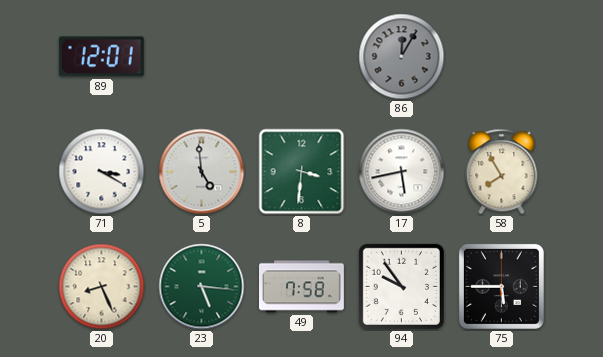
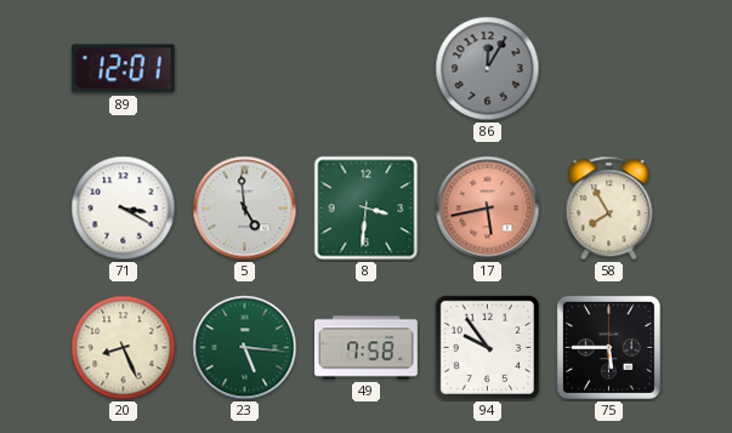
17 dial: white -> salmon (488, 209)
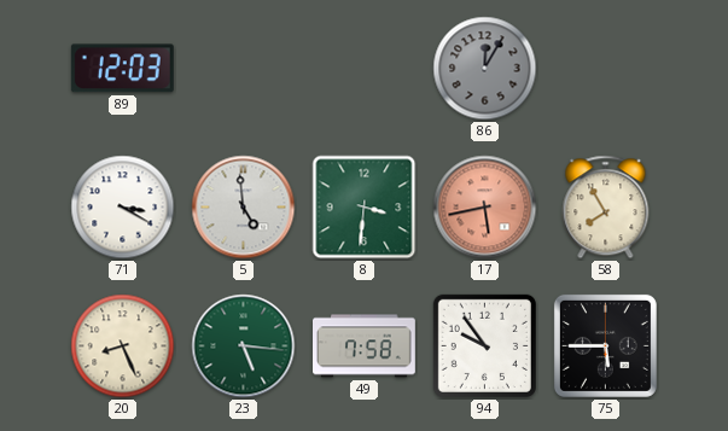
89: 12:01 -> 12:03 (122, 69)
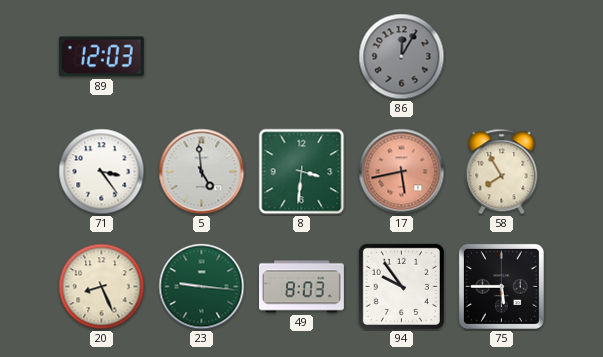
71: 3:20 -> 3:24 (102, 172)
23: 5:16 -> 9:16 (202, 287)
49: 7:58 -> 8:03 (302, 287)
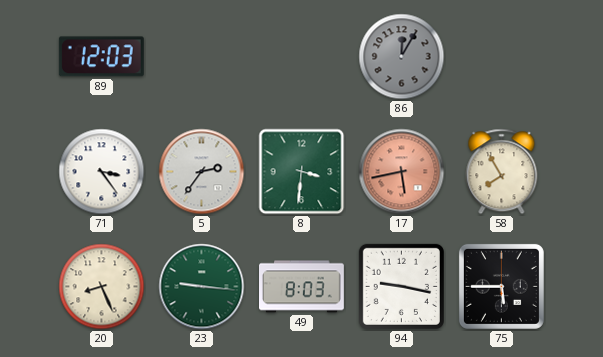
5: 4:59 -> 2:36 (202, 172)
94: 9:54 -> 9:17 (401, 286)
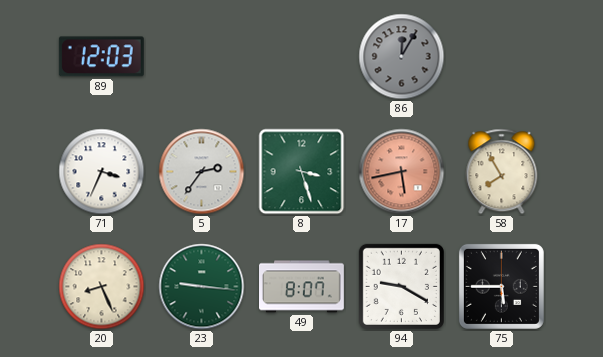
71: 3:24 -> 3:34 (102, 172)
8: 3:31 -> 3:27 (302, 172)
49: 8:03 -> 8:07 (302, 287)
94: 9:17 -> 9:20 (401, 286)
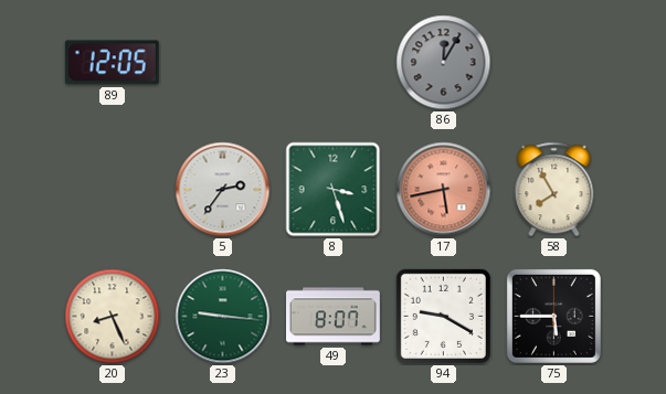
89: 12:03 -> 12:05 (112, 63)
71: 3:34 -> none (102, 172)
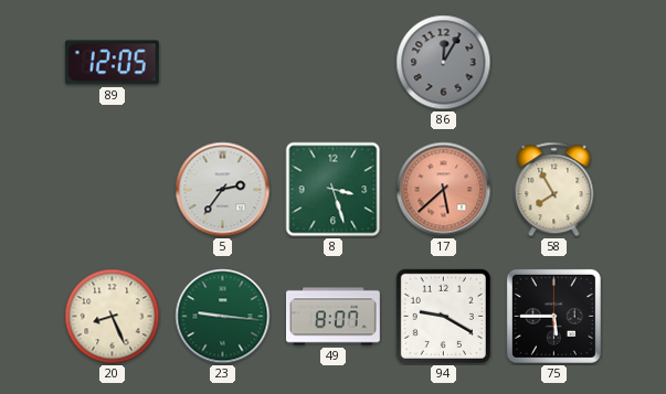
17: 5:43 -> 5:38 (444, 190)
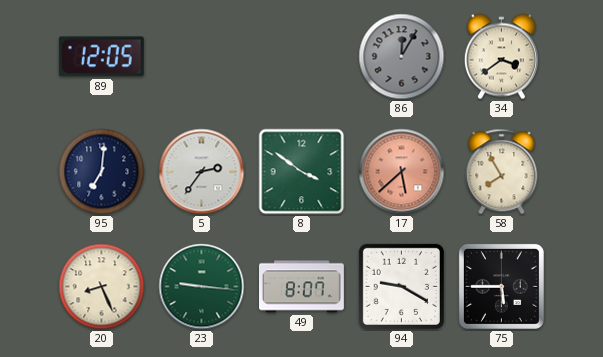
34: none -> 3:39 (501, 57)
95: none -> 7:01 (102, 172)
8: 3:27 -> 3:51 (302, 172)
